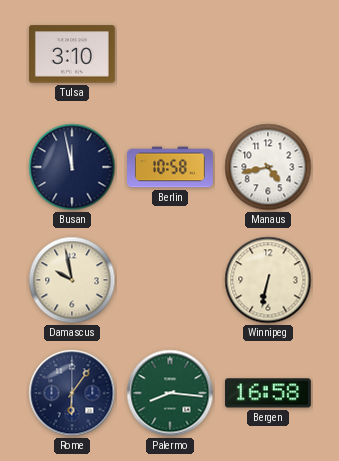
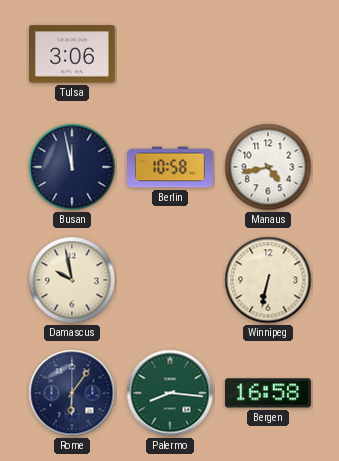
Tulsa: 3:10 -> 3:06 (72, 54)
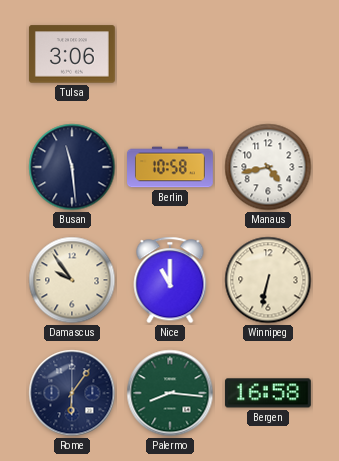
Busan: 11:58 -> 11:29 (72, 167)
Damascus: 9:58 -> 9:54 (72, 280)
Nice: none -> 11:00 (170, 280)
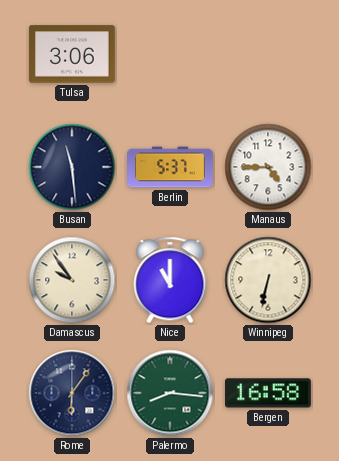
Berlin: 10:58 -> 5:37 (171, 167)
Manaus: 4:43 -> 4:45 (268, 167)
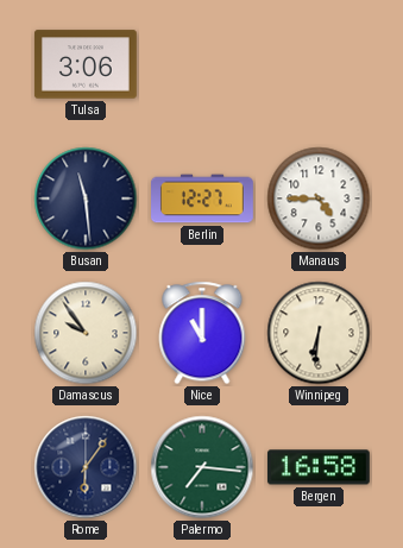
Berlin: 5:37 -> 12:27 (203, 199)
Winnipeg: 6:32 -> 6:31 (319, 333)
Palermo: 8:16 -> 7:16 (202, 467)
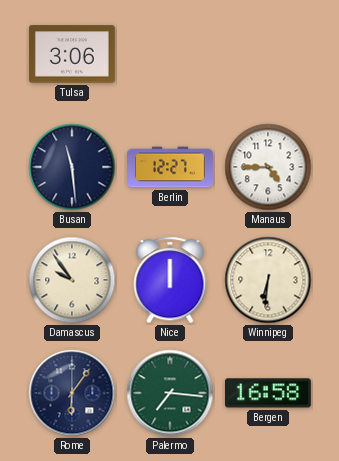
Nice: 11:00 -> 12:00 (170, 280)
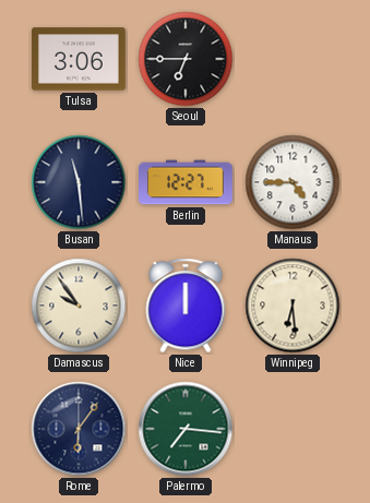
Seoul: none -> 6:45 (186, 59)
Winnipeg: 6:31 -> 6:29 (293, 306)
Bergen: 16:58 -> none (268, 393)
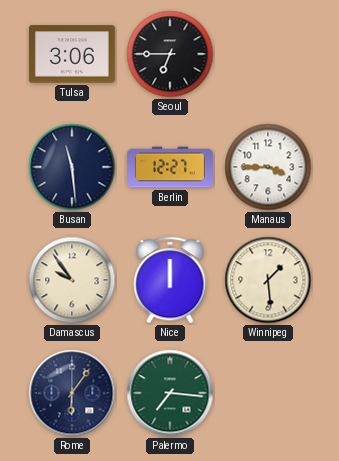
Manaus: 4:45 -> 3:45 (268, 167)
Winnipeg: 6:29 -> 1:29 (268, 280)
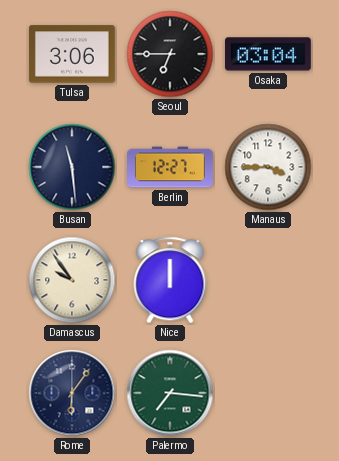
Osaka: none -> 03:04 (268, 54)
Winnipeg: 1:29 -> none (268, 280)
